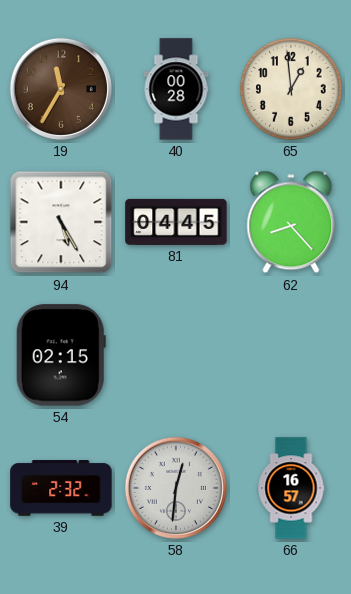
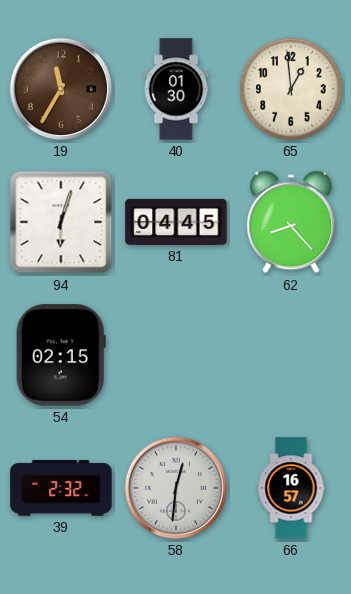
40: 00:28 -> 01:30 (176, 89)
94: 5:25 -> 6:03 (61, 222)
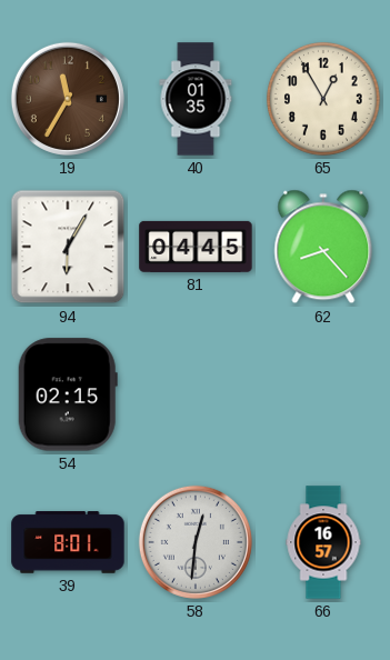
40: 01:30 -> 01:35 (196, 99)
65: 12:59 -> 12:55 (323, 99)
94: 6:03 -> 6:05 (68, 247)
39: 2:32 -> 8:01 (68, 542)
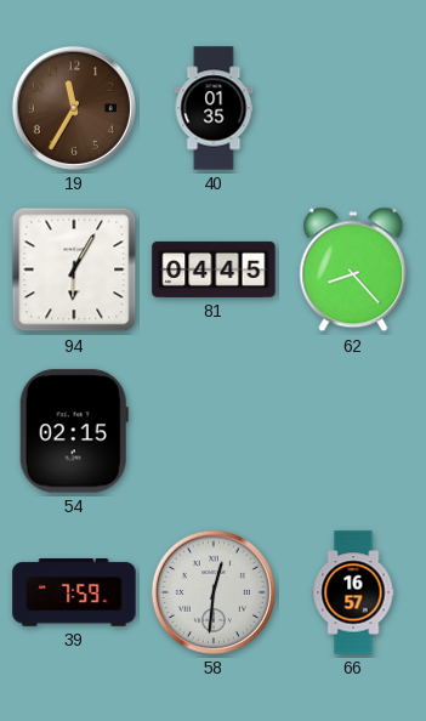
65: 12:55 -> none (323, 99)
39: 8:01 -> 7:59 (74, 592)
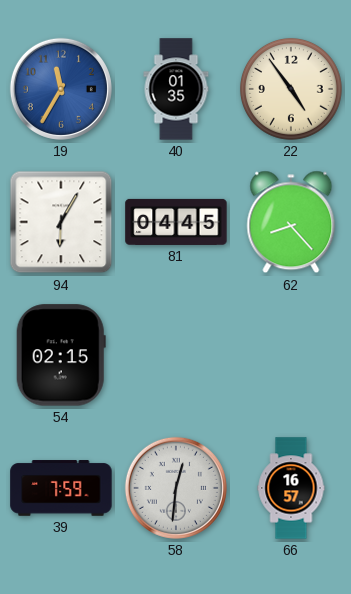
19 dial: brown -> blue (61, 89)
22: none -> 4:54 (291, 89)
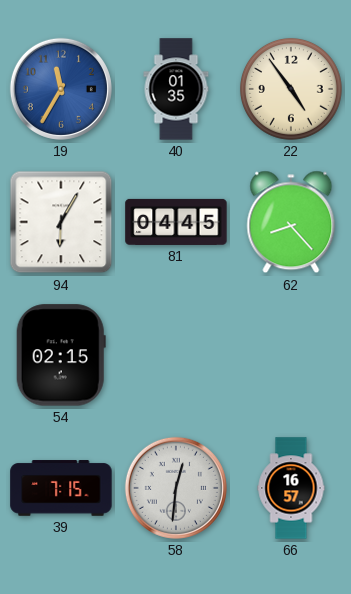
39: 7:59 -> 7:15 (61, 488)
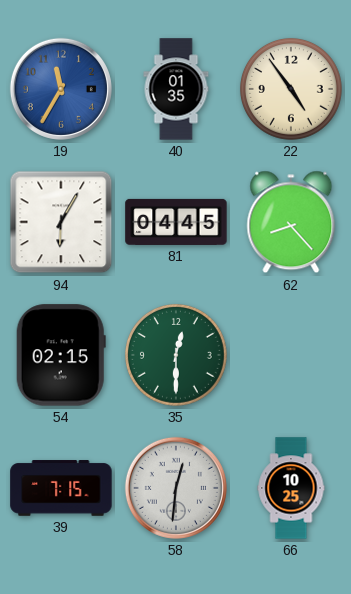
35: none -> 12:30 (176, 355)
66: 16:57 -> 10:25 (291, 488)
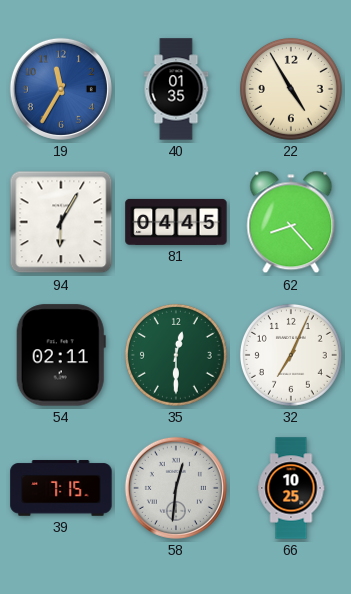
22: 4:54 -> 4:55 (291, 89)
54: 02:15 -> 02:11 (61, 355)
32: none -> 7:04 (291, 355)
